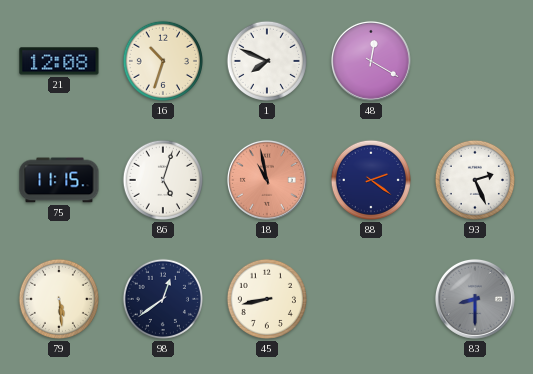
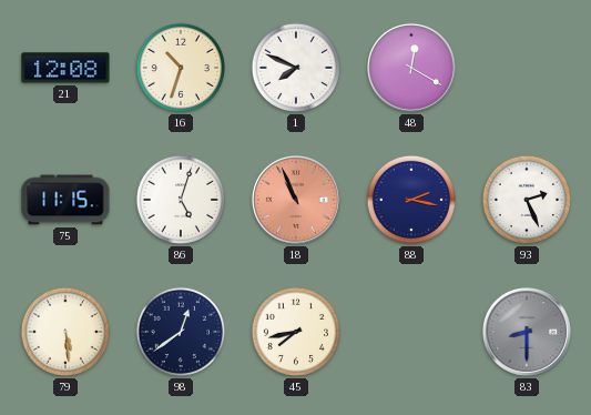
18: 10:58 -> 10:56 (296, 200)
88: 2:21 -> 2:17 (411, 200)
45: 8:43 -> 7:43 (296, 332)
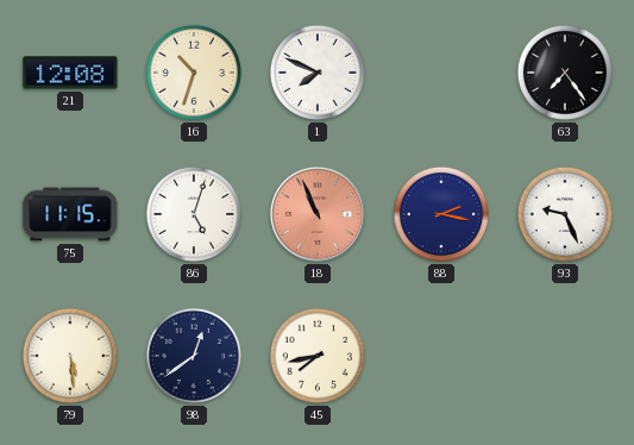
48: 12:20 -> none (411, 68)
63: none -> 7:24 (565, 73)
93: 2:26 -> 9:26 (565, 214)
83: 8:30 -> none (527, 332)
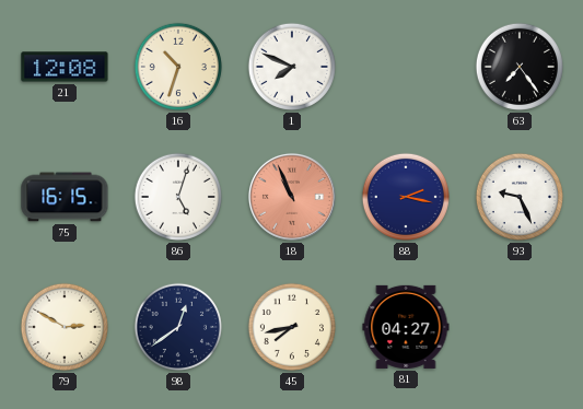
75: 11:15 -> 16:15 (65, 197)
79: 5:29 -> 2:50 (65, 327)
81: none -> 04:27 (406, 327)
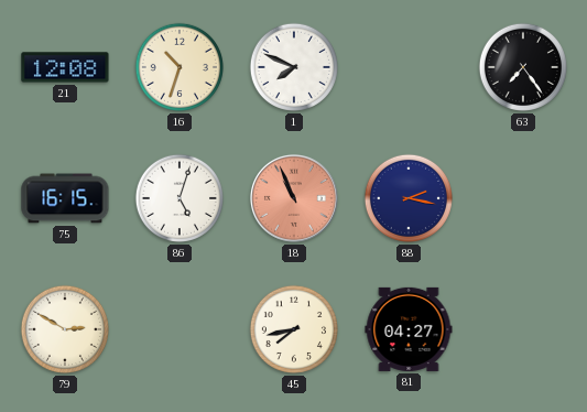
93: 9:26 -> none (520, 197)
98: 12:39 -> none (178, 327)
